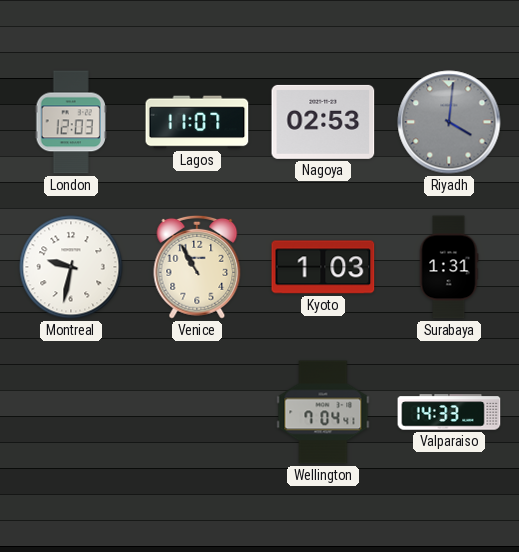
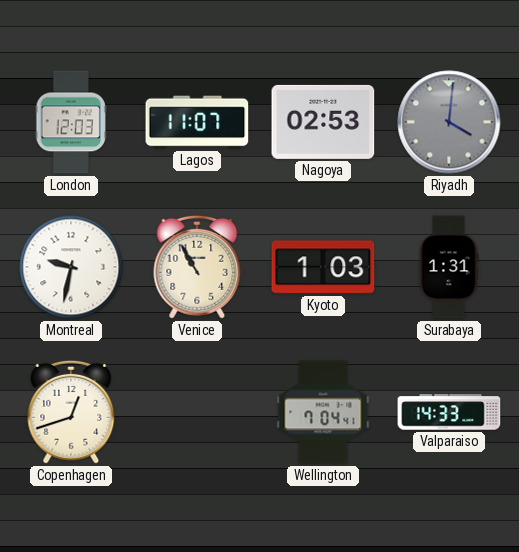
Copenhagen: none -> 12:42 (71, 412)
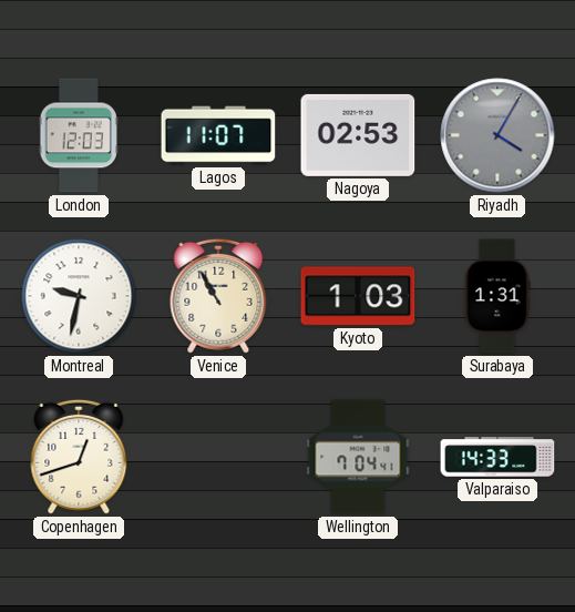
Riyadh: 4:01 -> 4:05 (497, 135)
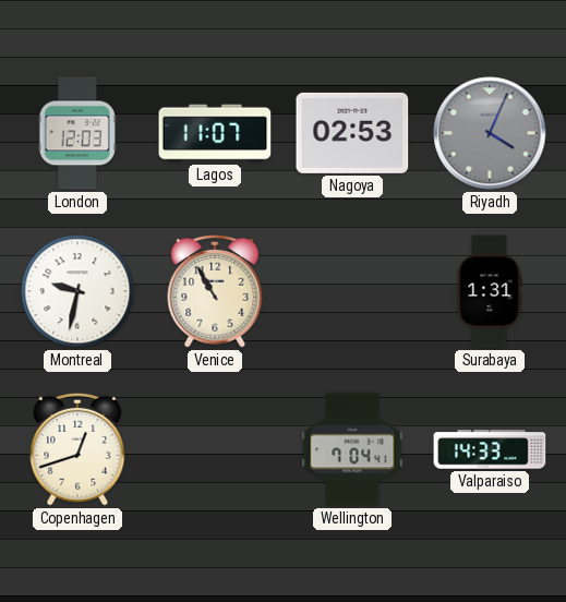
Riyadh: 4:05 -> 4:04 (490, 133)
Kyoto: 1:03 -> none (358, 296)
